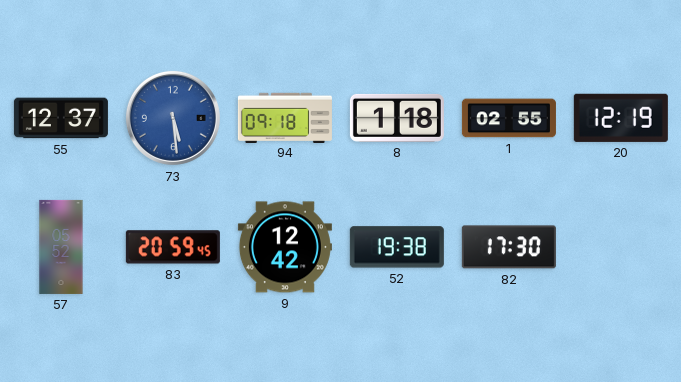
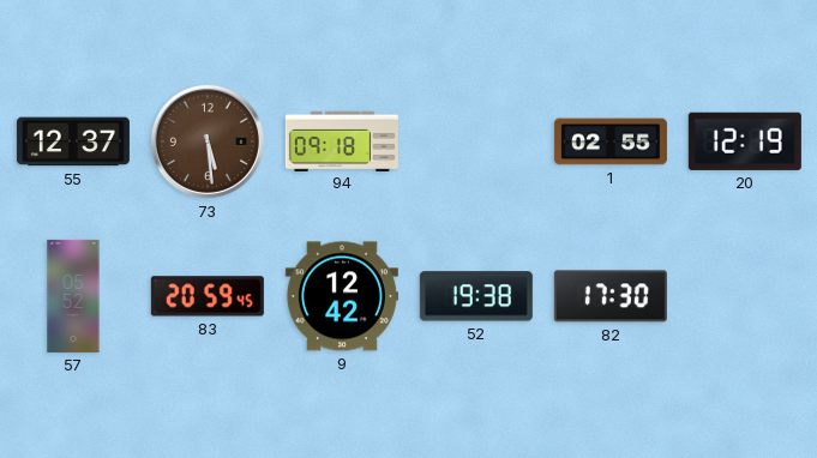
73 dial: blue -> brown (208, 141)
8: 1:18 -> none (397, 118)
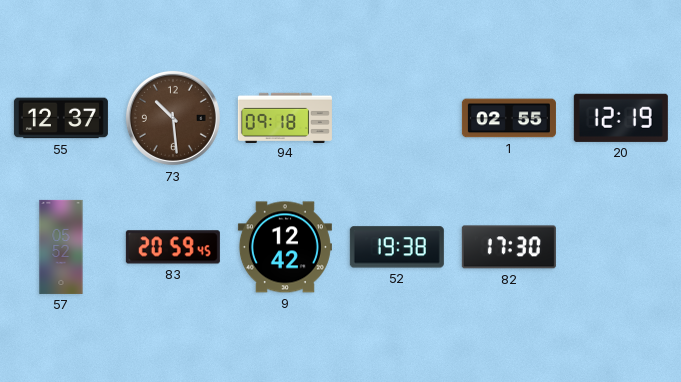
73: 5:29 -> 10:29 (173, 118)
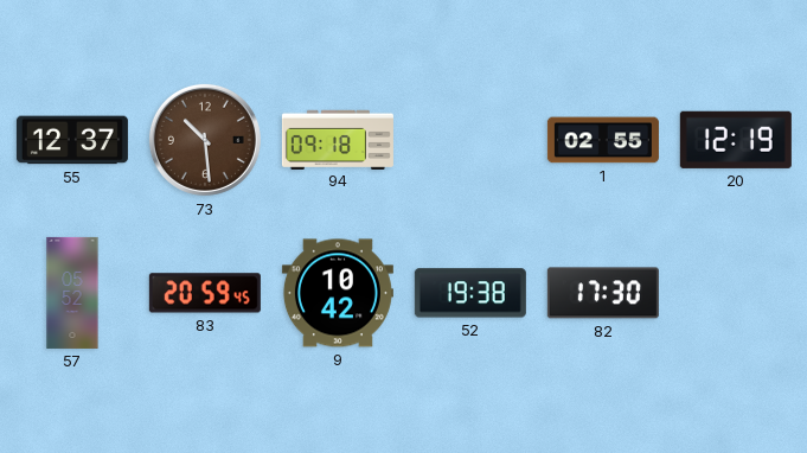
9: 12:42 -> 10:42 (338, 293)
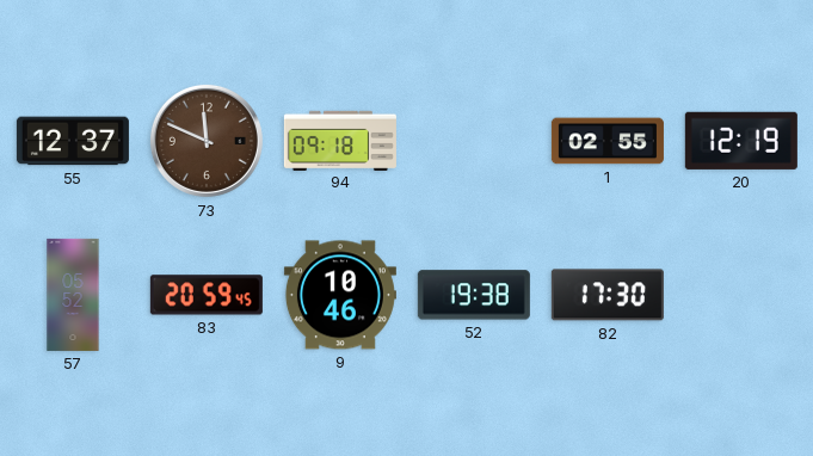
73: 10:29 -> 11:49 (207, 141)
9: 10:42 -> 10:46 (340, 295)
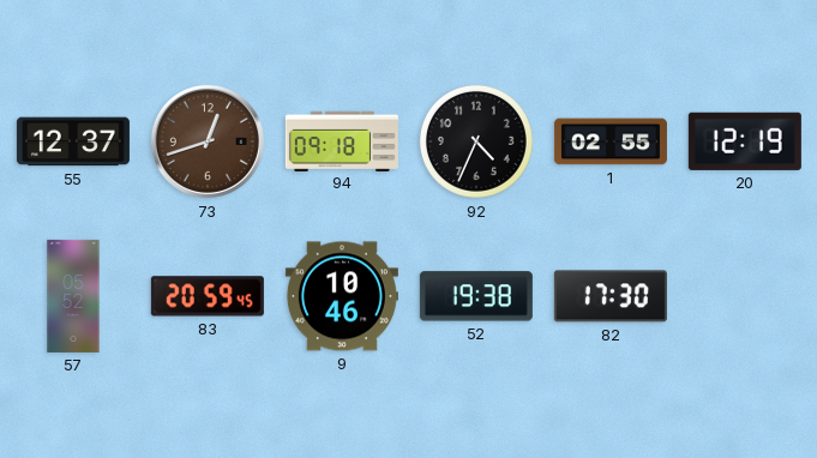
73: 11:49 -> 12:42 (208, 141)
92: none -> 4:34 (476, 141)
